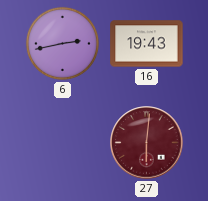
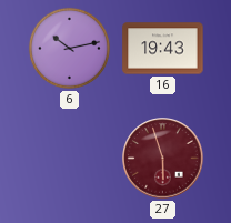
6: 2:43 -> 10:13 (69, 48)
27: 6:01 -> 5:57 (163, 159)
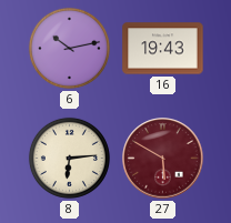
8: none -> 6:14 (69, 158)
27: 5:57 -> 5:50 (163, 159)
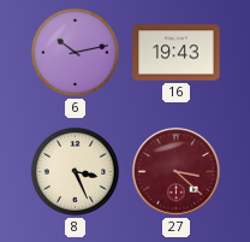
8: 6:14 -> 3:26 (75, 171)
27: 5:50 -> 3:22 (177, 172)
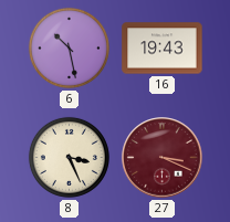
6: 10:13 -> 10:28 (69, 47)
27: 3:22 -> 3:19 (163, 158)
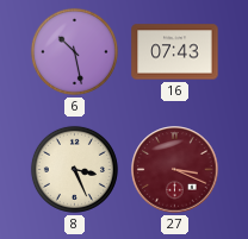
16: 19:43 -> 07:43 (175, 52)
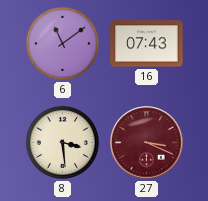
6: 10:28 -> 11:09 (62, 43)
8: 3:26 -> 3:29 (62, 142)
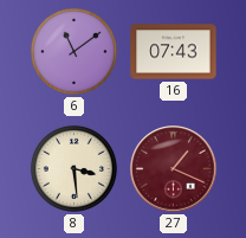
27: 3:19 -> 1:19 (174, 169)
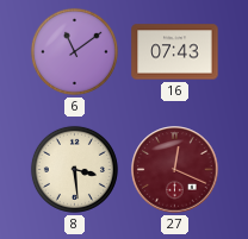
27: 1:19 -> 12:19 (175, 170)
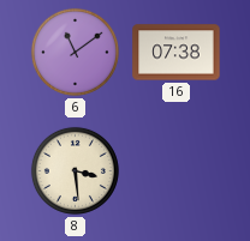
16: 07:43 -> 07:38 (177, 53)
27: 12:19 -> none (175, 170)
